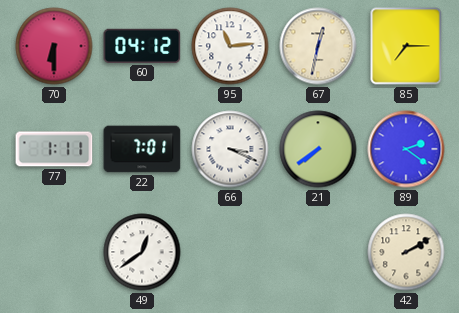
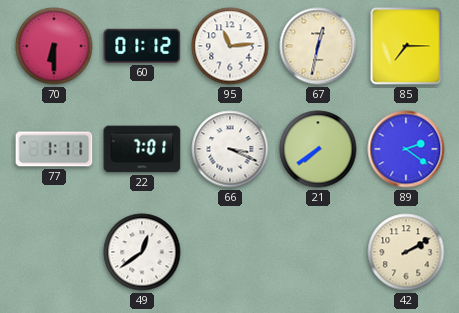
60: 04:12 -> 01:12 (142, 46)
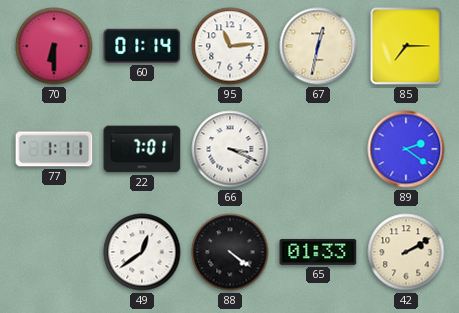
60: 01:12 -> 01:14 (142, 46)
21: 7:39 -> none (318, 149)
88: none -> 4:21 (230, 252)
65: none -> 01:33 (318, 252)
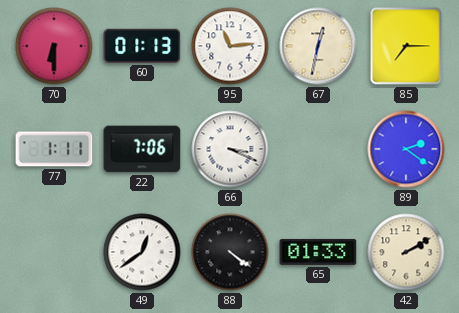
60: 01:14 -> 01:13 (142, 46)
22: 7:01 -> 7:06 (142, 149)
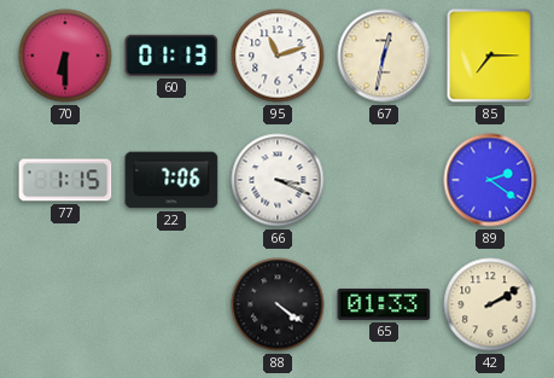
95: 11:14 -> 11:12 (278, 56)
77: 1:11 -> 1:15 (65, 180)
49: 12:39 -> none (142, 252)
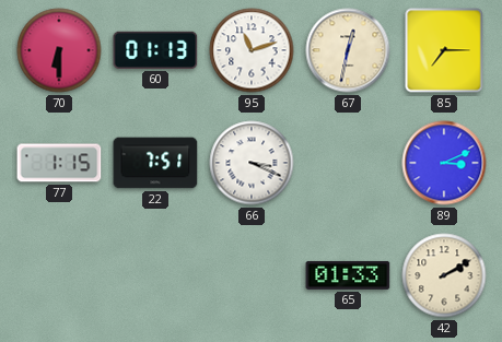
22: 7:06 -> 7:51 (155, 163)
89: 2:21 -> 3:11 (444, 163)
88: 4:21 -> none (278, 304)
